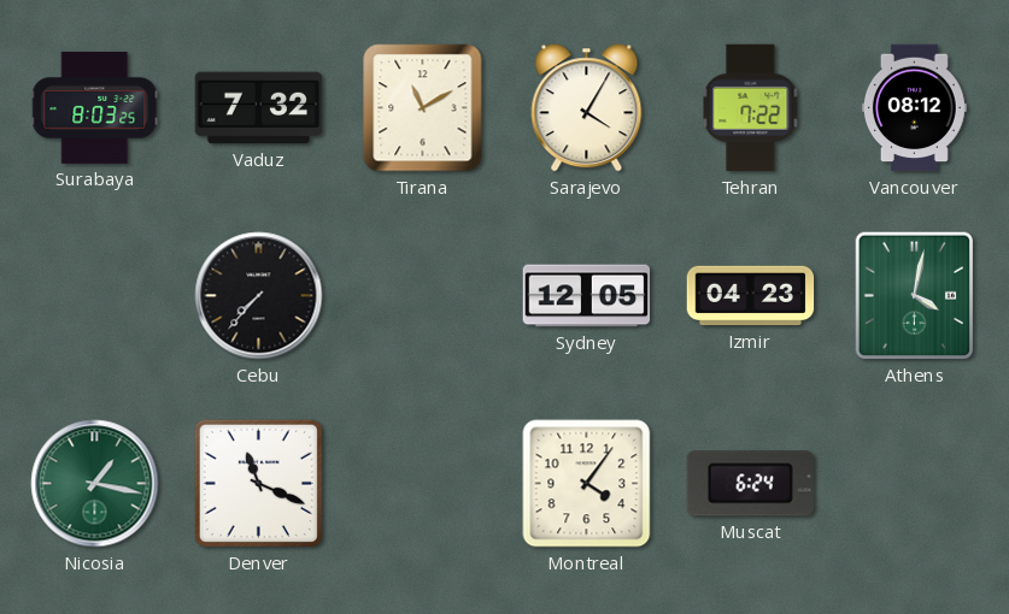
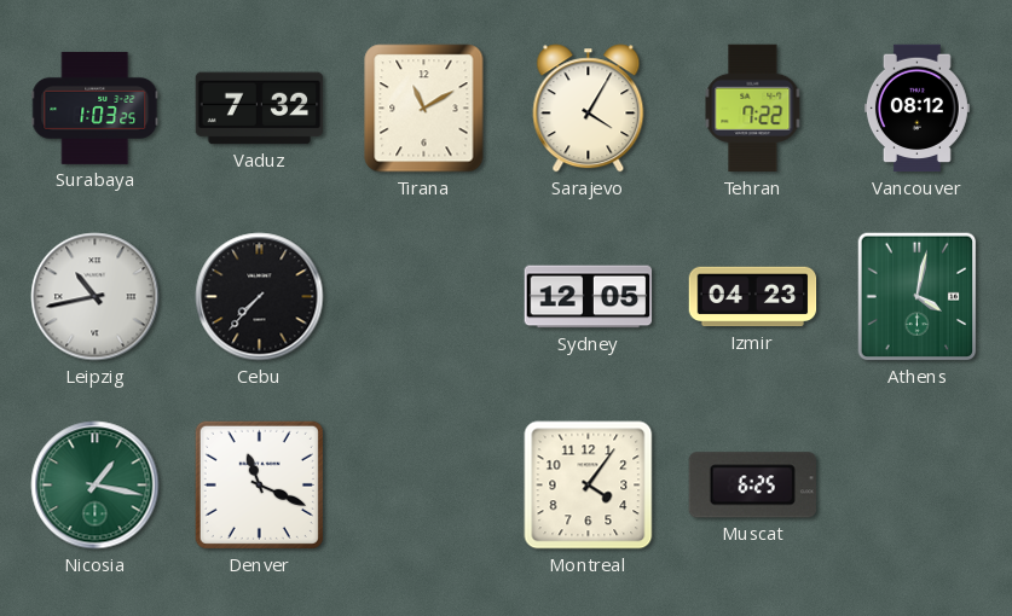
Surabaya: 8:03 -> 1:03 (96, 107)
Leipzig: none -> 10:43 (96, 297)
Muscat: 6:24 -> 6:25 (752, 486)
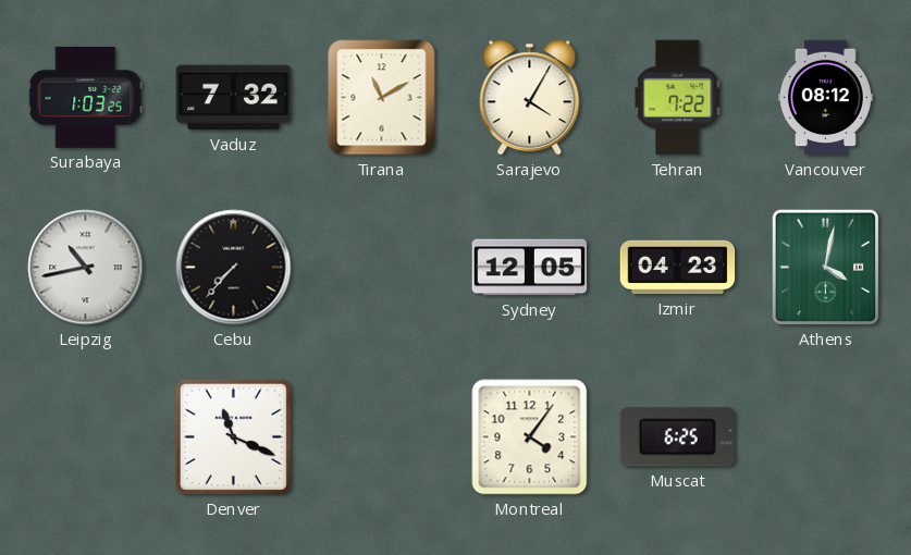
Nicosia: 1:17 -> none (96, 486)
